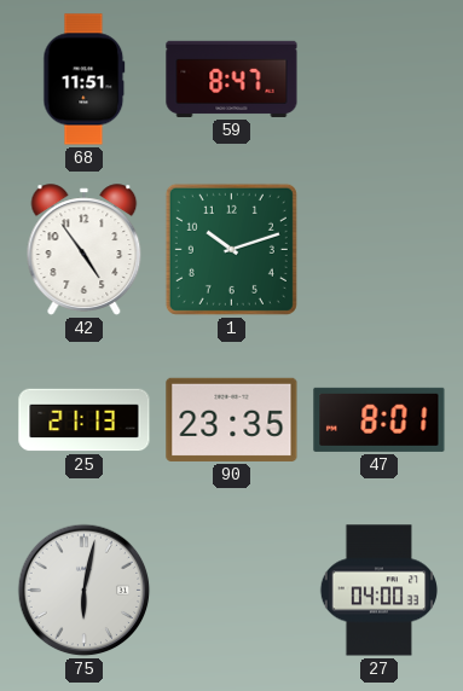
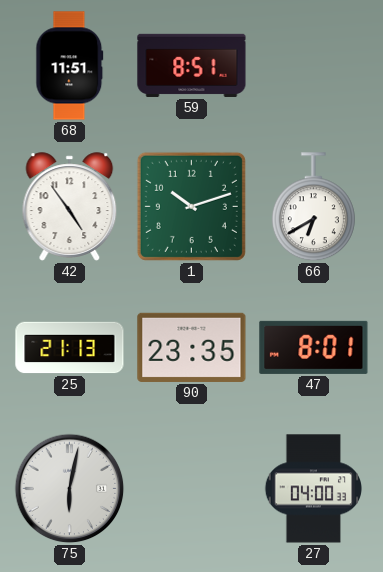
59: 8:47 -> 8:51 (192, 65)
66: none -> 6:40 (313, 207)
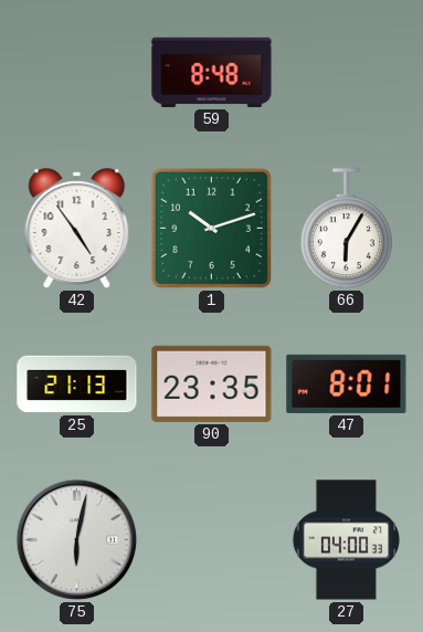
68: 11:51 -> none (70, 66)
59: 8:51 -> 8:48 (212, 72)
66: 6:40 -> 6:05 (346, 229)
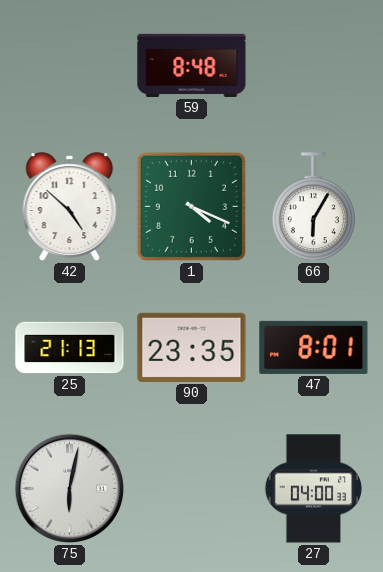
42: 4:54 -> 4:52 (70, 207)
1: 10:12 -> 4:19 (191, 206)
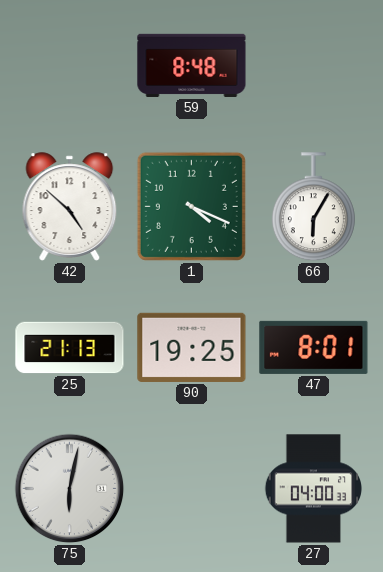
90: 23:35 -> 19:25 (192, 347)
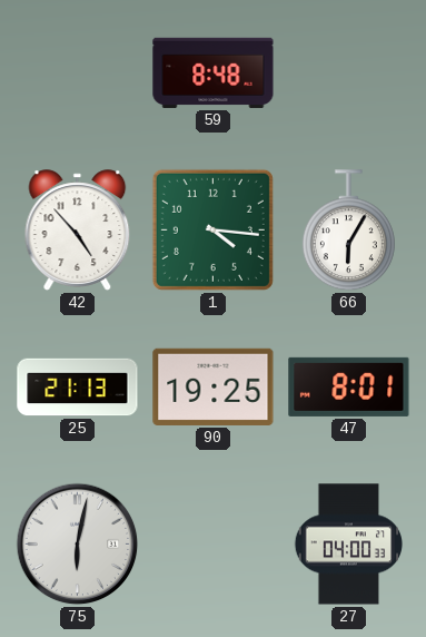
42: 4:52 -> 4:53 (78, 231)
1: 4:19 -> 4:16 (212, 229)
